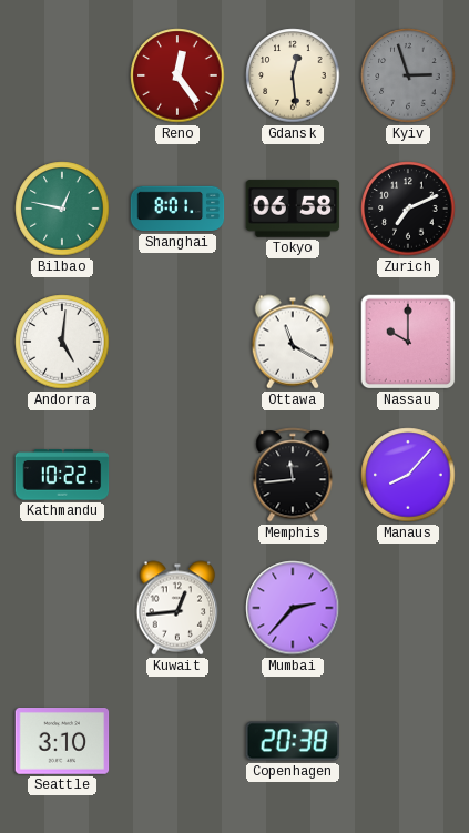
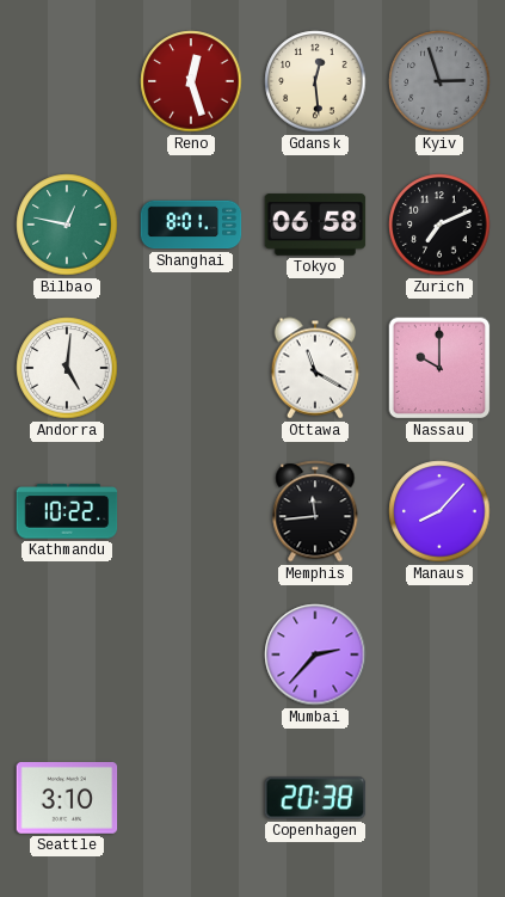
Reno: 12:24 -> 12:27 (191, 81)
Kuwait: 12:44 -> none (177, 608)
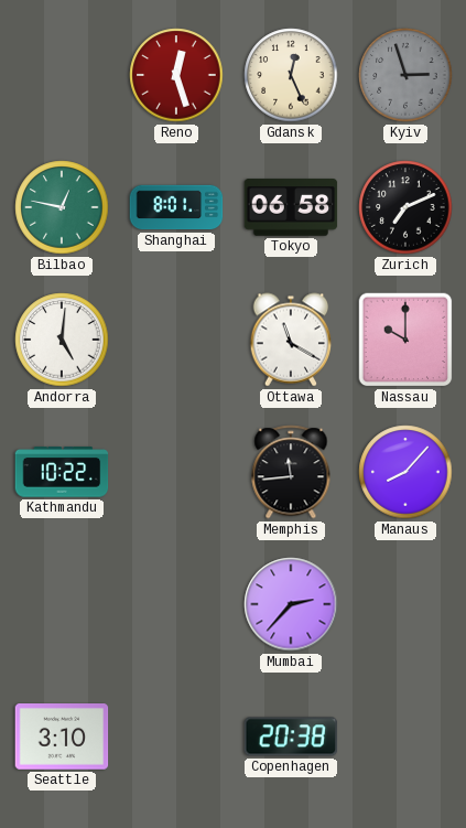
Gdansk: 12:29 -> 12:26 (291, 75)
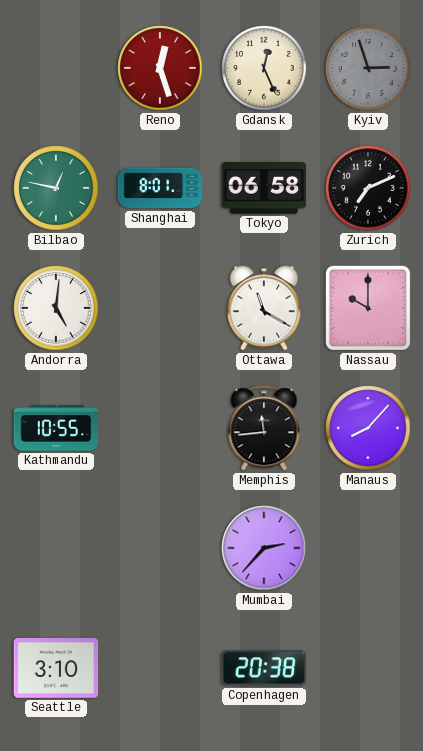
Kathmandu: 10:22 -> 10:55 (56, 428)
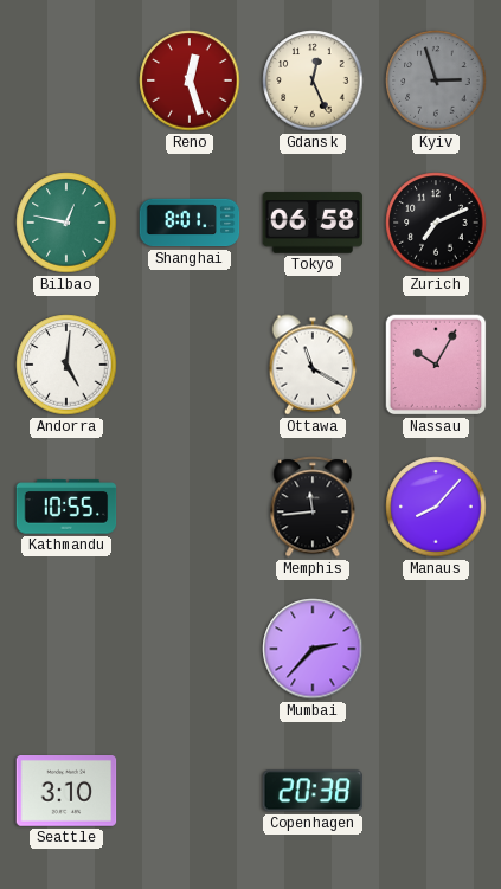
Nassau: 10:00 -> 10:05 (436, 365)
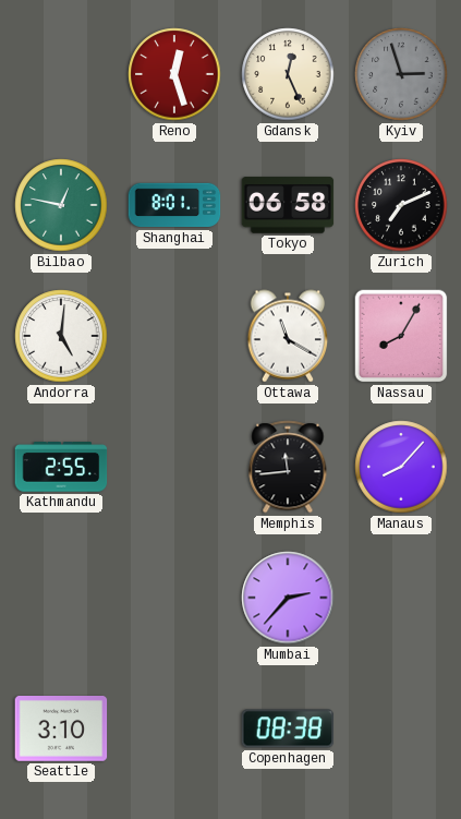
Nassau: 10:05 -> 8:05 (401, 336)
Kathmandu: 10:55 -> 2:55 (61, 467)
Copenhagen: 20:38 -> 08:38 (288, 728)
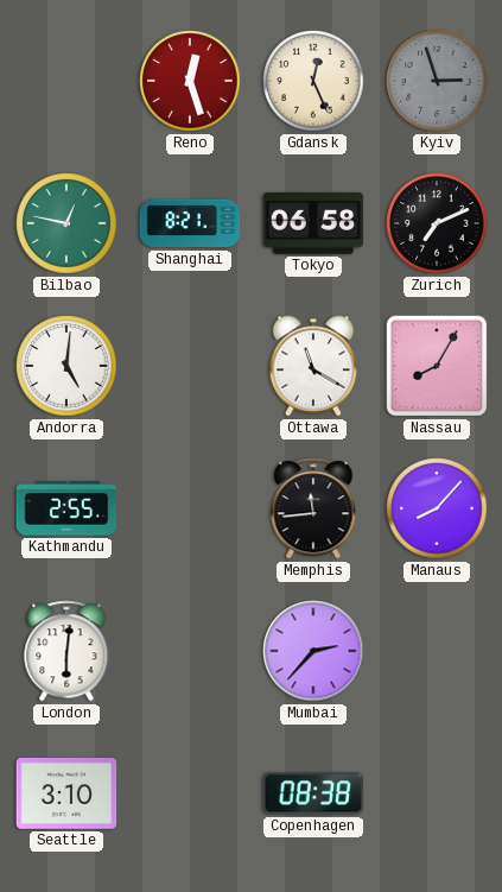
Shanghai: 8:01 -> 8:21 (190, 223)
London: none -> 6:01 (66, 651)
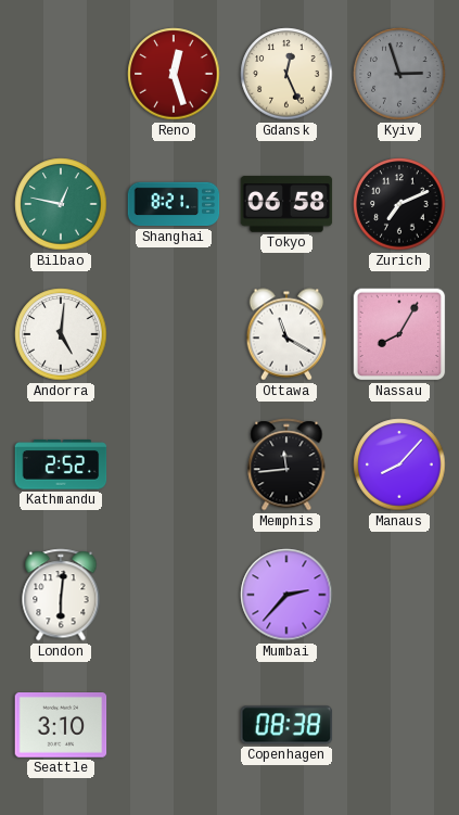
Kathmandu: 2:55 -> 2:52 (61, 464)
